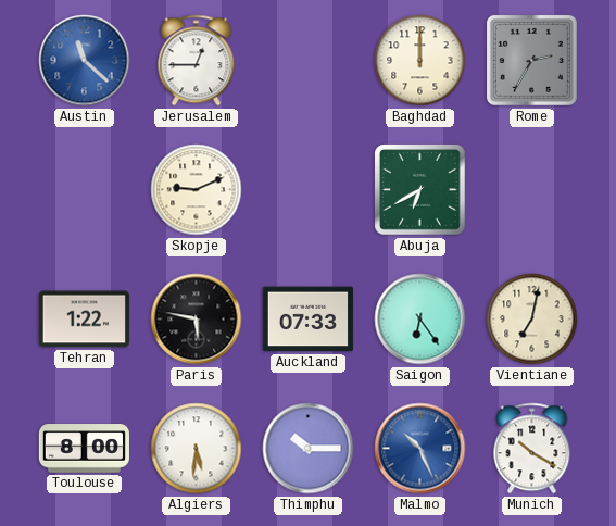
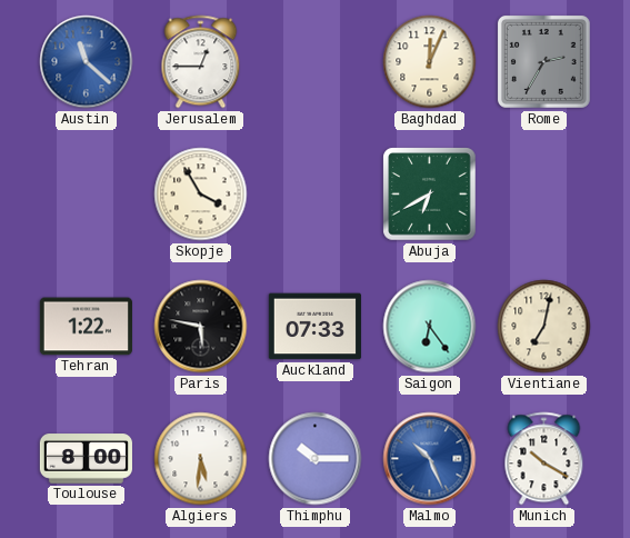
Baghdad: 12:00 -> 12:04 (430, 62)
Skopje: 9:11 -> 3:55 (201, 195)
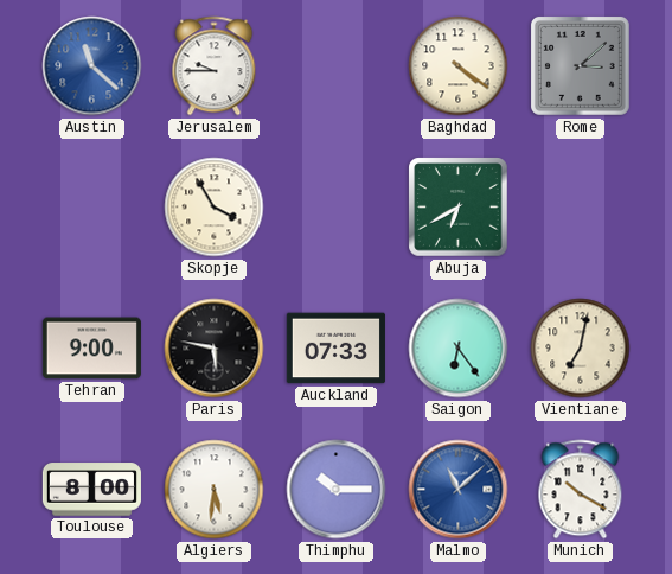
Jerusalem: 12:45 -> 9:45 (215, 66)
Baghdad: 12:04 -> 4:21 (459, 66)
Rome: 2:35 -> 3:08 (580, 65)
Tehran: 1:22 -> 9:00 (91, 349)
Malmo: 10:26 -> 11:08 (459, 490)
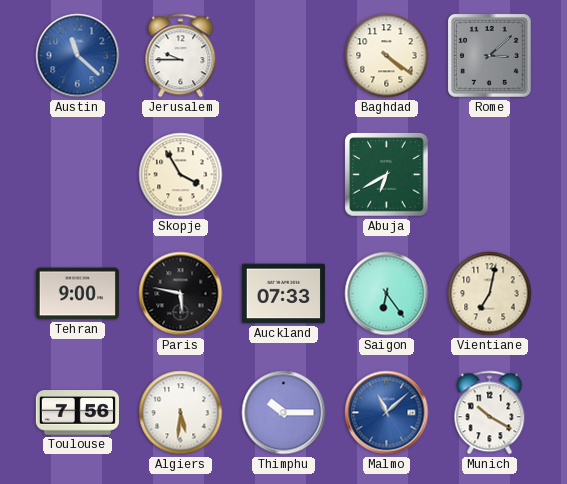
Toulouse: 8:00 -> 7:56 (77, 413)
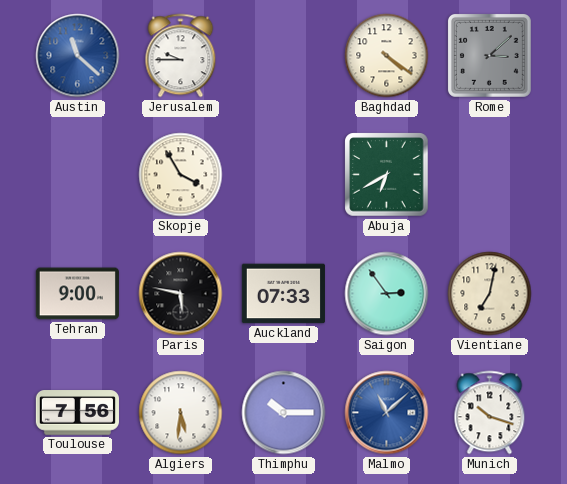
Saigon: 6:24 -> 2:54 (387, 294)
Munich: 10:20 -> 10:18 (490, 413)
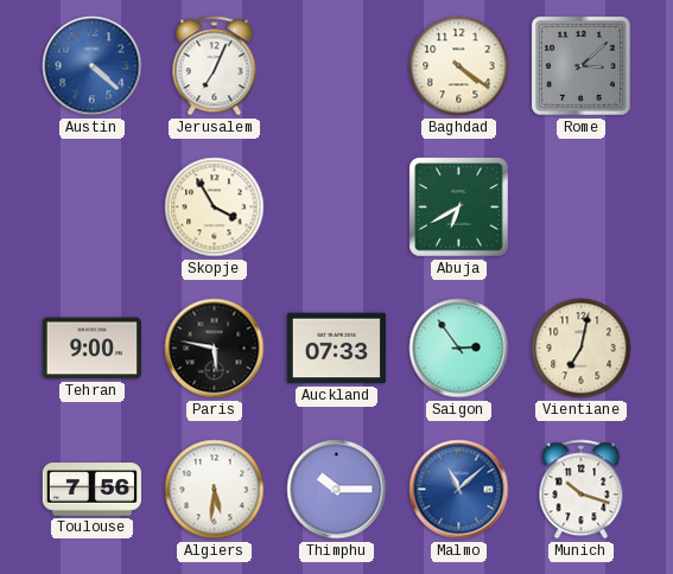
Austin: 11:22 -> 4:22 (93, 66)
Jerusalem: 9:45 -> 7:04 (215, 66)
